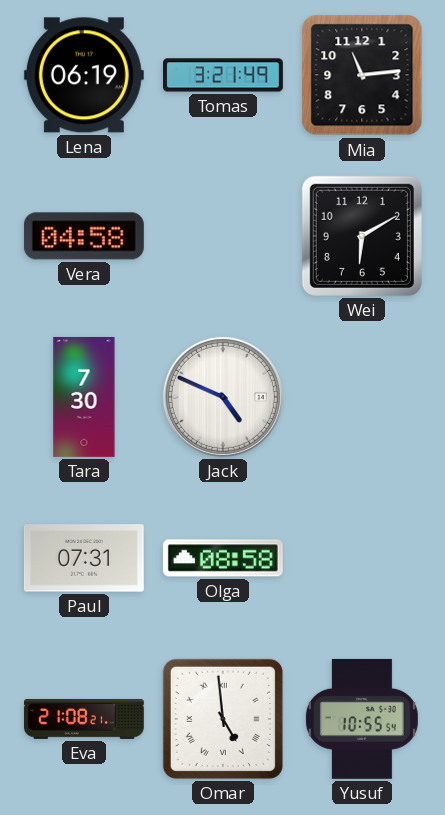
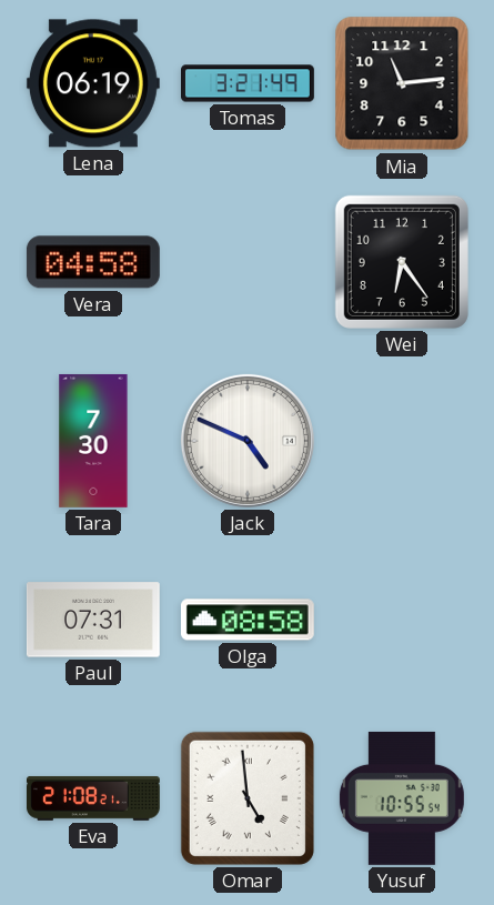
Wei: 6:10 -> 6:24 (402, 262)
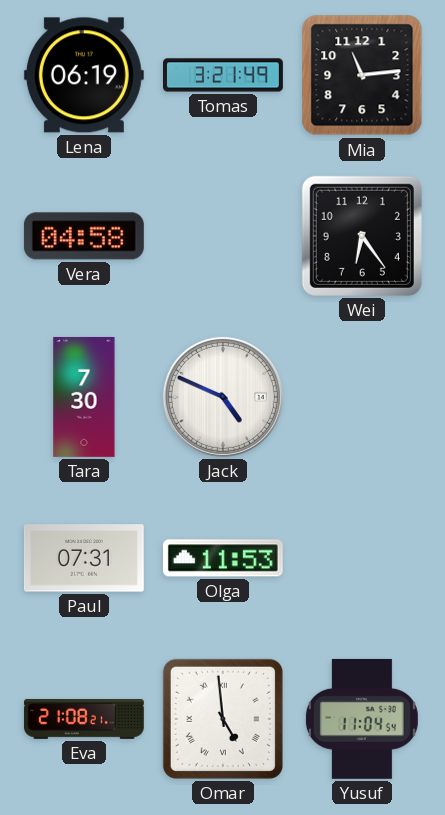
Olga: 08:58 -> 11:53 (223, 558)
Yusuf: 10:55 -> 11:04 (362, 719)
